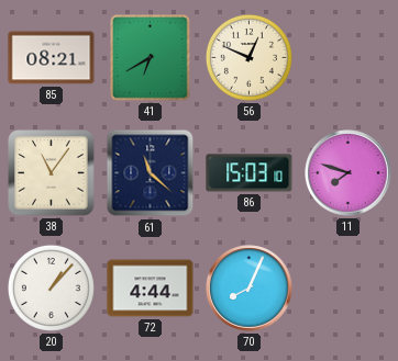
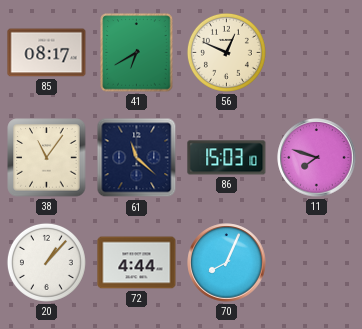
85: 08:21 -> 08:17 (47, 53)
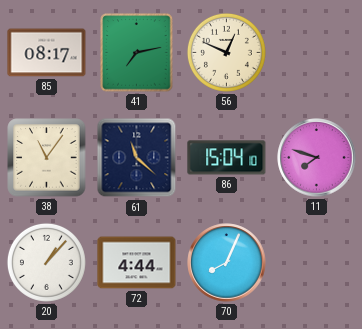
41: 6:40 -> 7:13 (137, 53)
86: 15:03 -> 15:04 (227, 158)
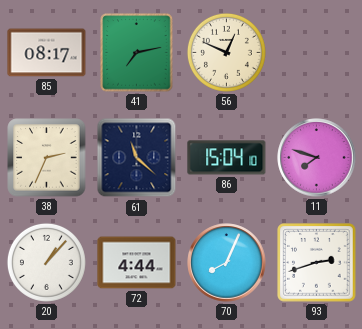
38: 11:06 -> 2:34 (47, 158)
93: none -> 2:42 (317, 263)
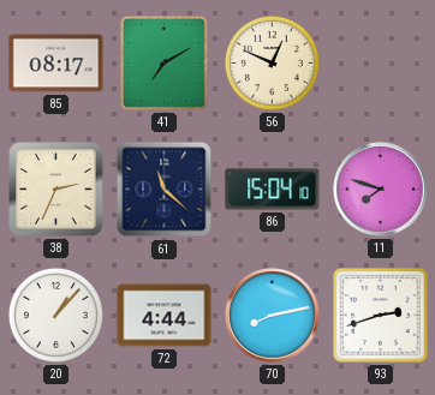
41: 7:13 -> 7:10 (165, 64)
70: 8:04 -> 8:13 (273, 316)
